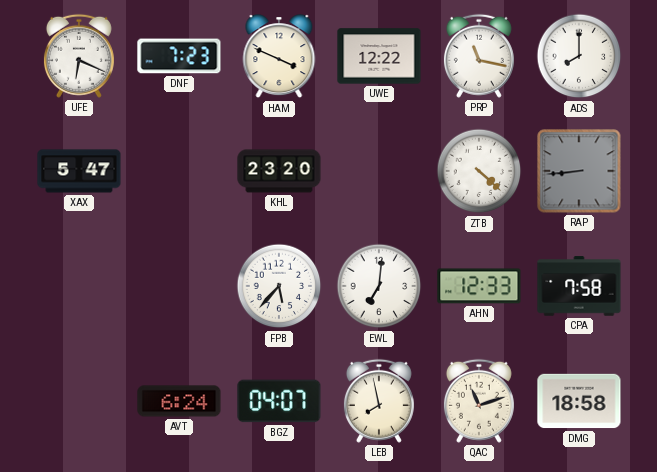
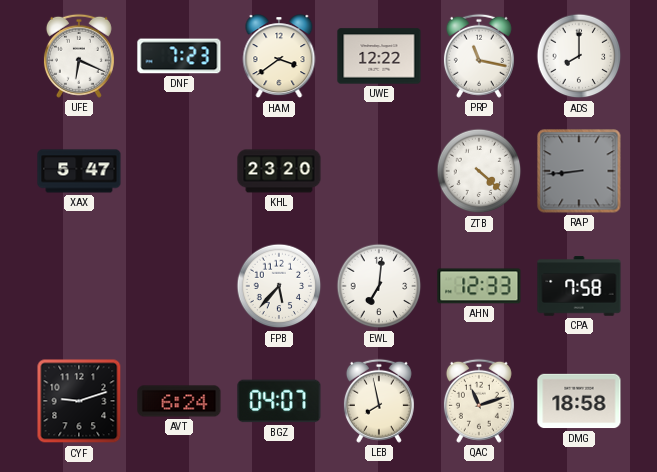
HAM: 3:49 -> 3:39 (279, 57)
CYF: none -> 9:12 (79, 401)
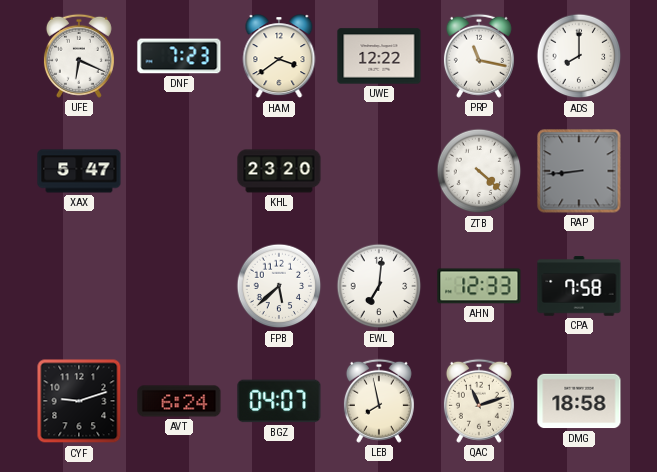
FPB: 5:37 -> 5:38 (279, 286)
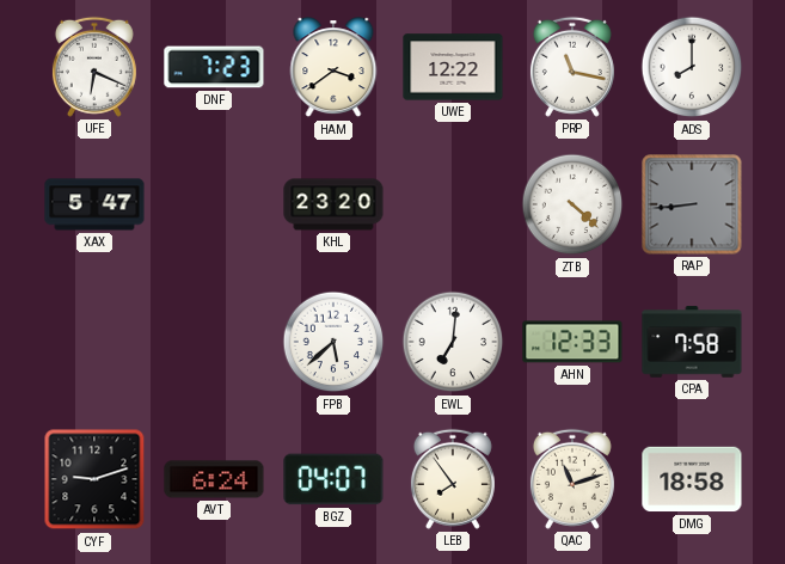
LEB: 7:58 -> 7:54 (453, 479)
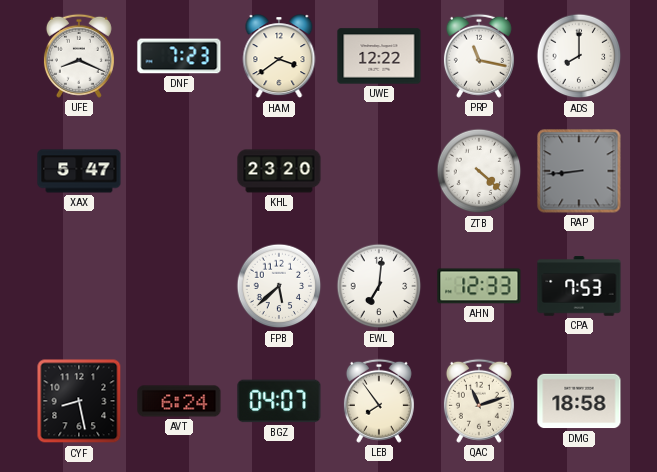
UFE: 6:19 -> 8:19 (79, 56)
CPA: 7:58 -> 7:53 (579, 286)
CYF: 9:12 -> 8:28 (79, 401)
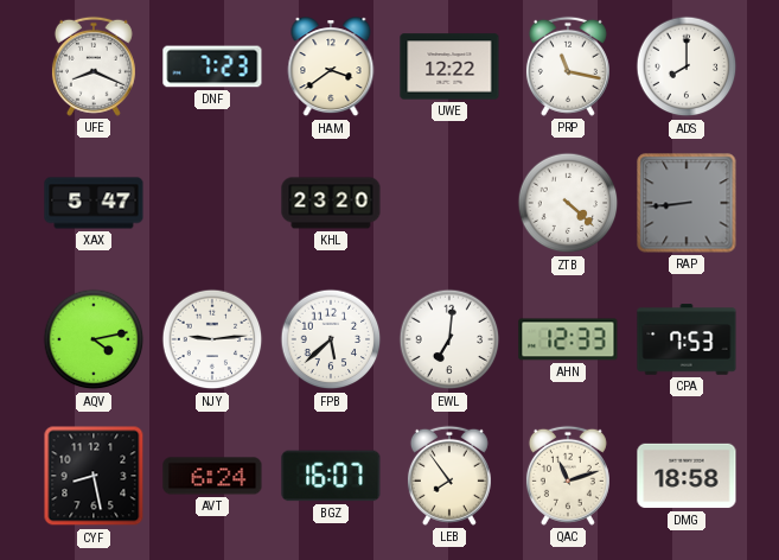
AQV: none -> 4:13 (94, 339)
NJY: none -> 9:14 (212, 339)
BGZ: 04:07 -> 16:07 (331, 476)
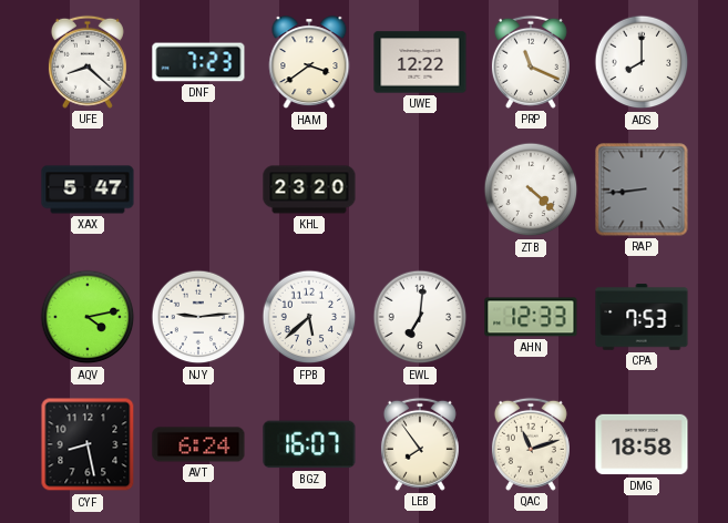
UFE: 8:19 -> 8:22 (88, 62)
PRP: 11:17 -> 11:19 (531, 62)
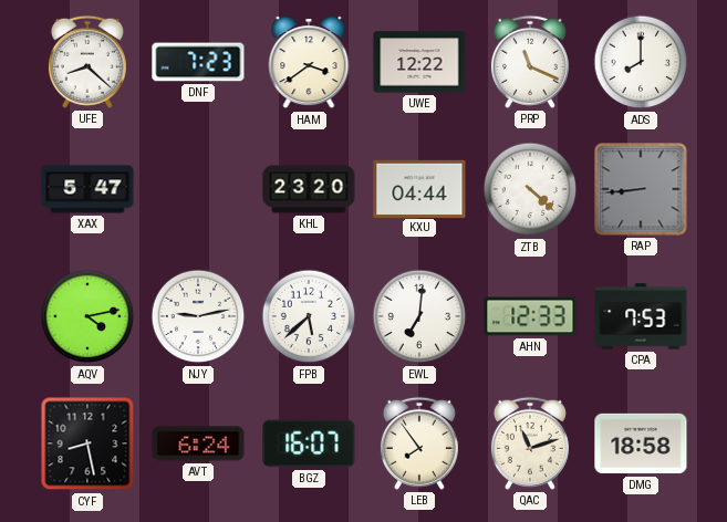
KXU: none -> 04:44 (419, 188)
NJY: 9:14 -> 9:13 (198, 316)
